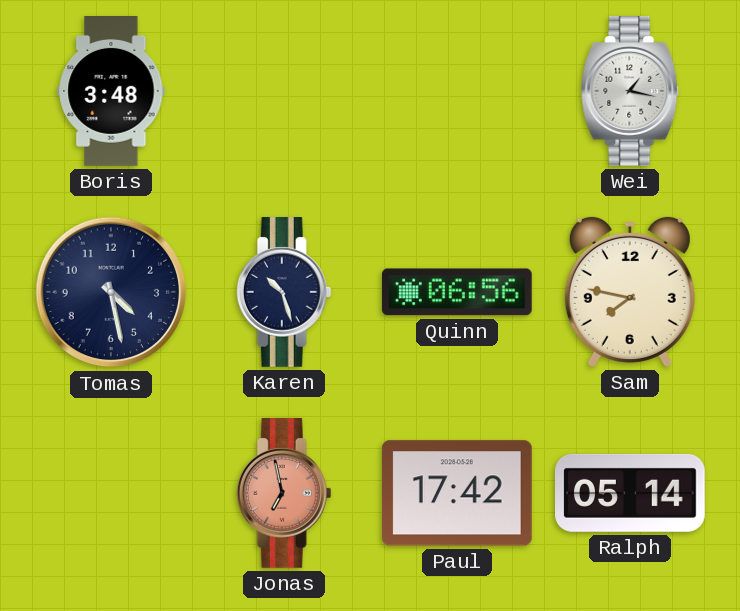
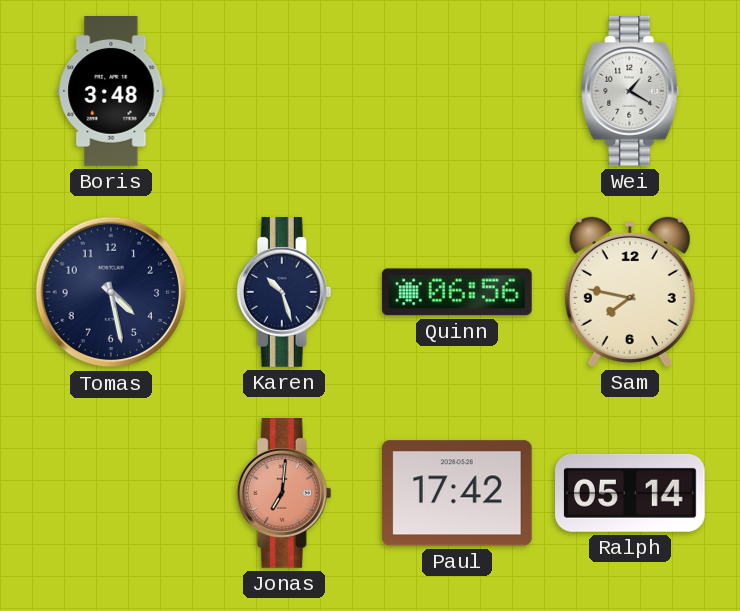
Wei: 1:17 -> 1:20 (630, 92)
Jonas: 6:58 -> 7:01 (284, 494)
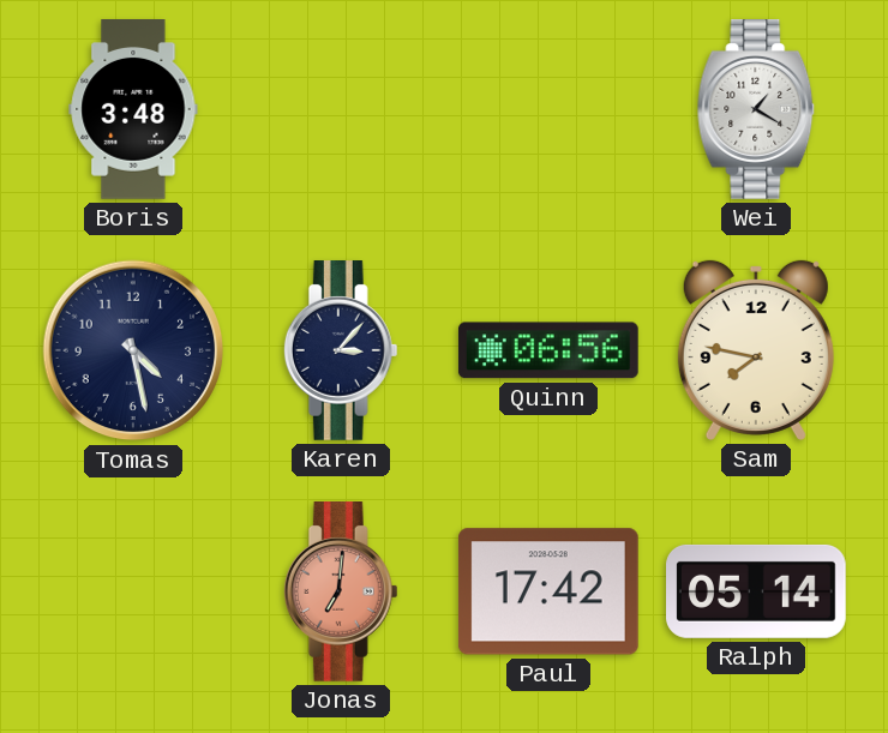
Karen: 10:27 -> 3:07 (341, 352)
